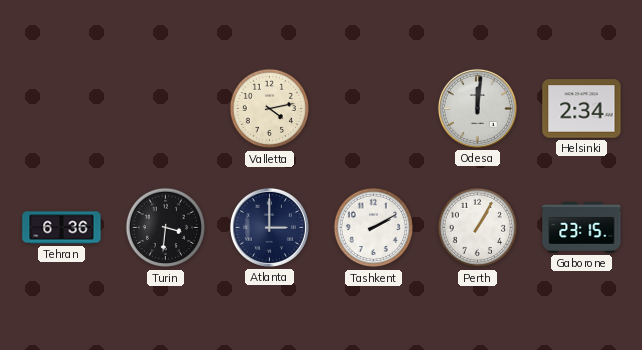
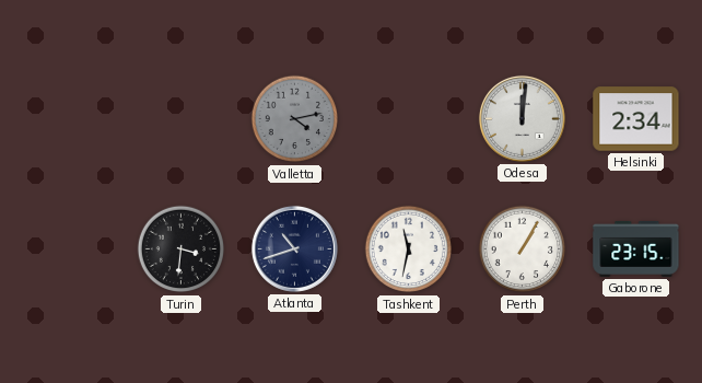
Valletta dial: cream -> grey (295, 119)
Tehran: 6:36 -> none (62, 228)
Atlanta: 3:00 -> 10:42 (294, 248)
Tashkent: 2:10 -> 11:32 (409, 249)
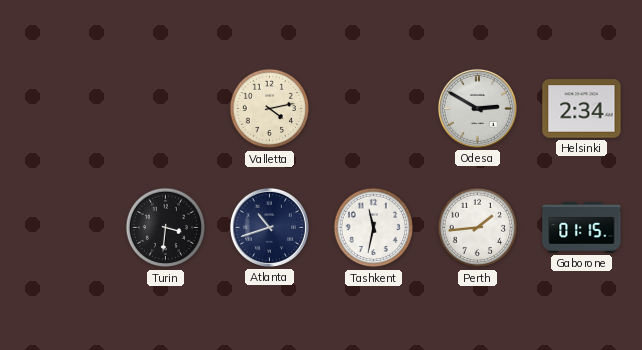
Valletta dial: grey -> cream (270, 109)
Odesa: 12:01 -> 2:50 (477, 108)
Perth: 1:05 -> 1:44 (478, 228)
Gaborone: 23:15 -> 01:15 (582, 227)
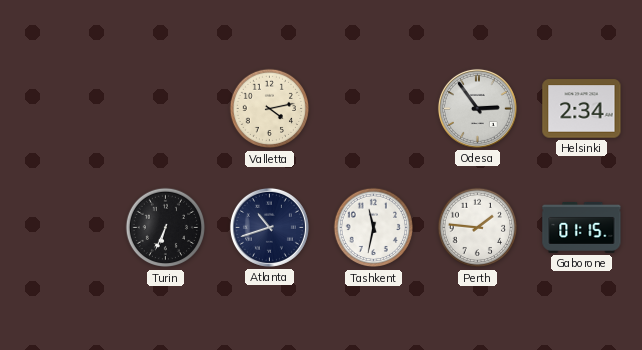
Odesa: 2:50 -> 2:54 (477, 108)
Turin: 3:31 -> 6:34 (166, 228)
Perth: 1:44 -> 1:46 (478, 228)
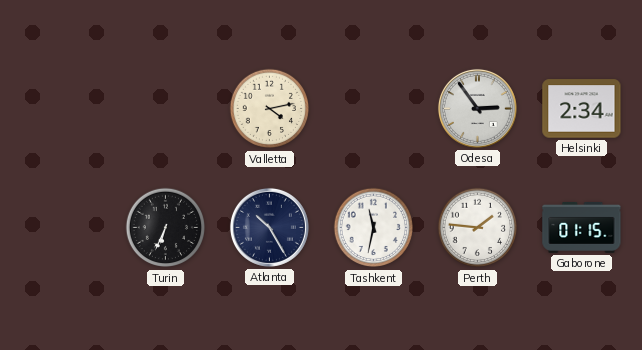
Atlanta: 10:42 -> 10:25 (269, 227)
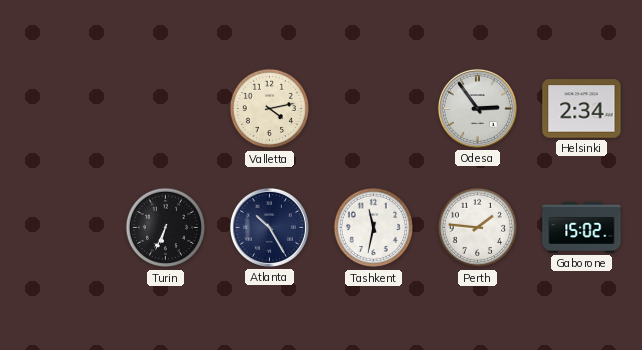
Gaborone: 01:15 -> 15:02 (582, 227)
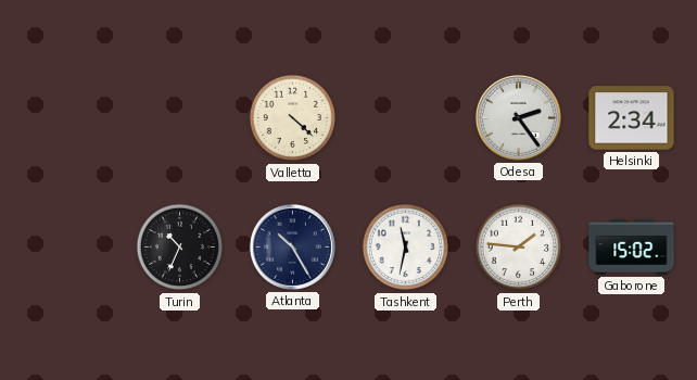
Valletta: 4:13 -> 4:22 (293, 118)
Odesa: 2:54 -> 2:24 (518, 117)
Turin: 6:34 -> 10:34 (180, 248)
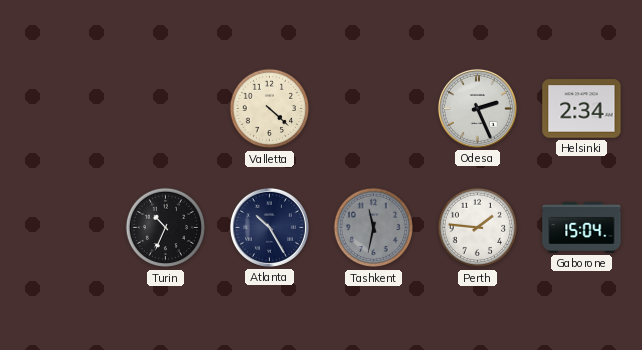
Odesa: 2:24 -> 2:26 (477, 108)
Tashkent dial: white -> grey (374, 228)
Gaborone: 15:02 -> 15:04 (582, 227)
